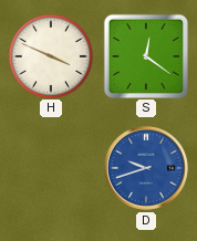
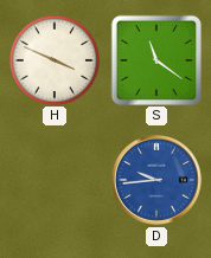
S: 12:21 -> 11:21 (155, 59)
D: 9:42 -> 9:44 (156, 180)
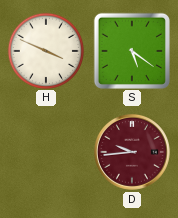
S: 11:21 -> 5:21 (131, 50)
D dial: blue -> burgundy (132, 152)
